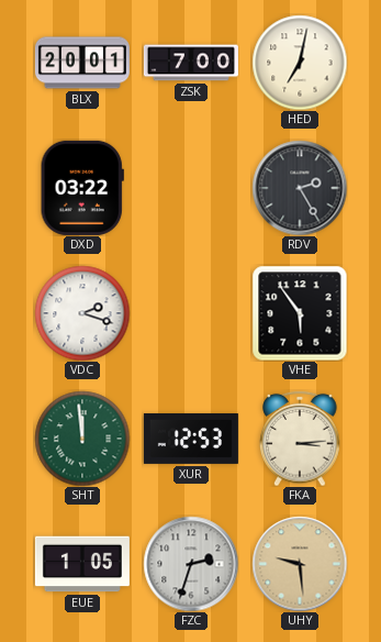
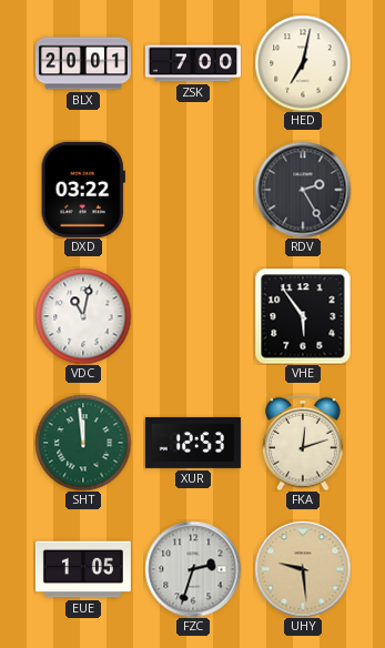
VDC: 2:18 -> 11:02 (83, 316)
FKA: 3:14 -> 12:12 (303, 443)
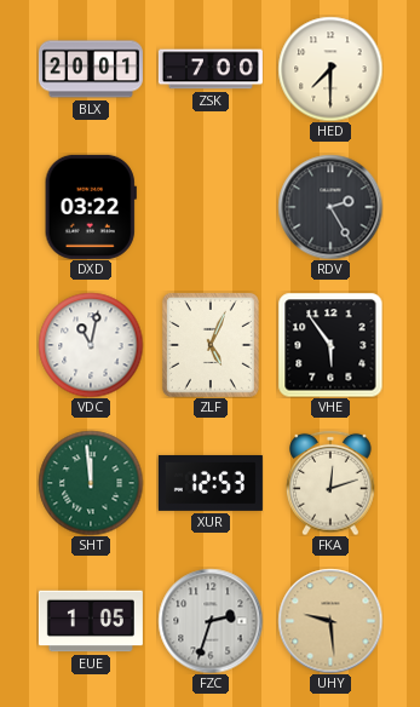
HED: 7:02 -> 7:30 (330, 69)
ZLF: none -> 5:04 (211, 345)
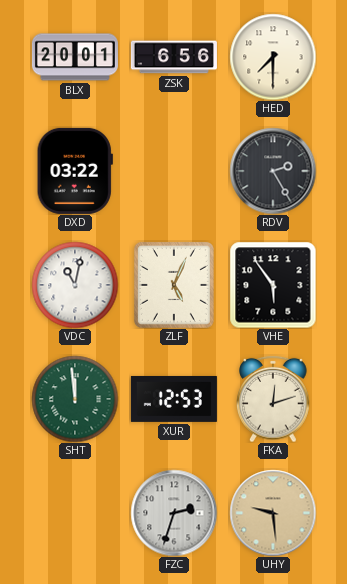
ZSK: 7:00 -> 6:56 (174, 57)
EUE: 1:05 -> none (91, 621)
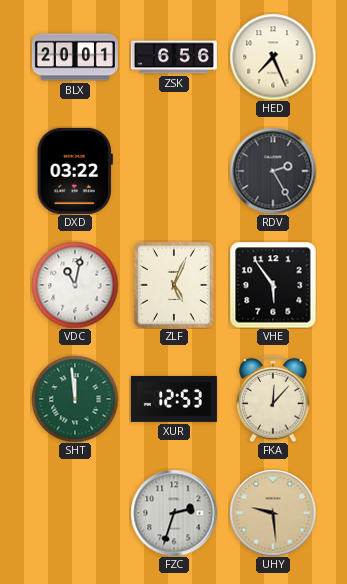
HED: 7:30 -> 7:26 (273, 57)
FKA: 12:12 -> 12:07 (273, 399)
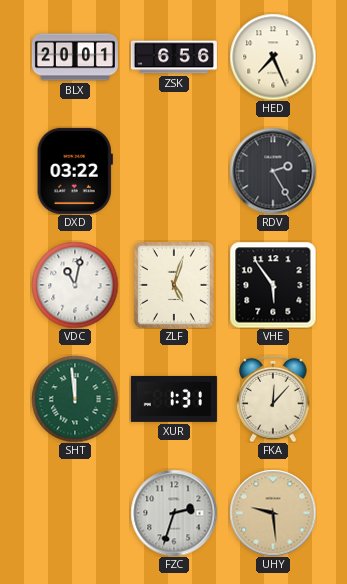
ZLF: 5:04 -> 5:03 (174, 285)
XUR: 12:53 -> 1:31 (174, 399)
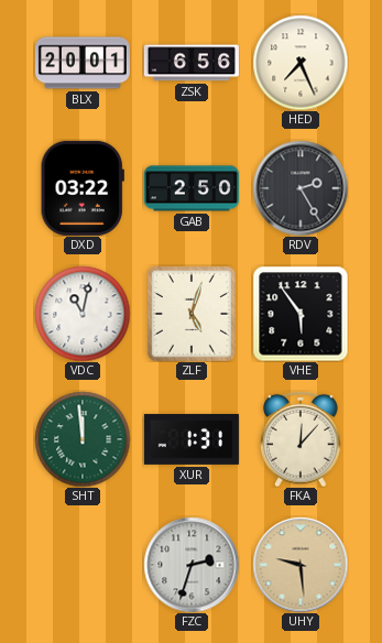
GAB: none -> 2:50 (192, 188)
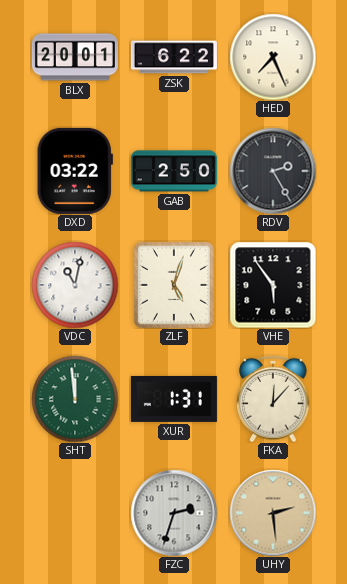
ZSK: 6:56 -> 6:22 (174, 57)
UHY: 9:29 -> 2:29 (273, 513)
